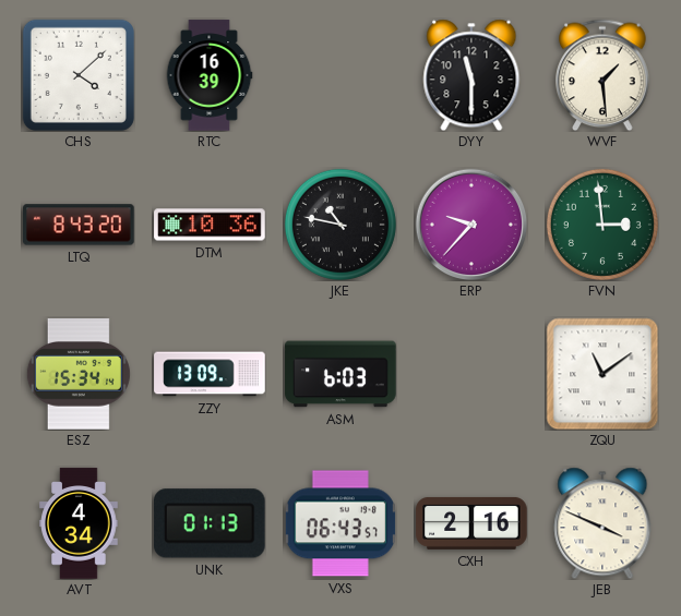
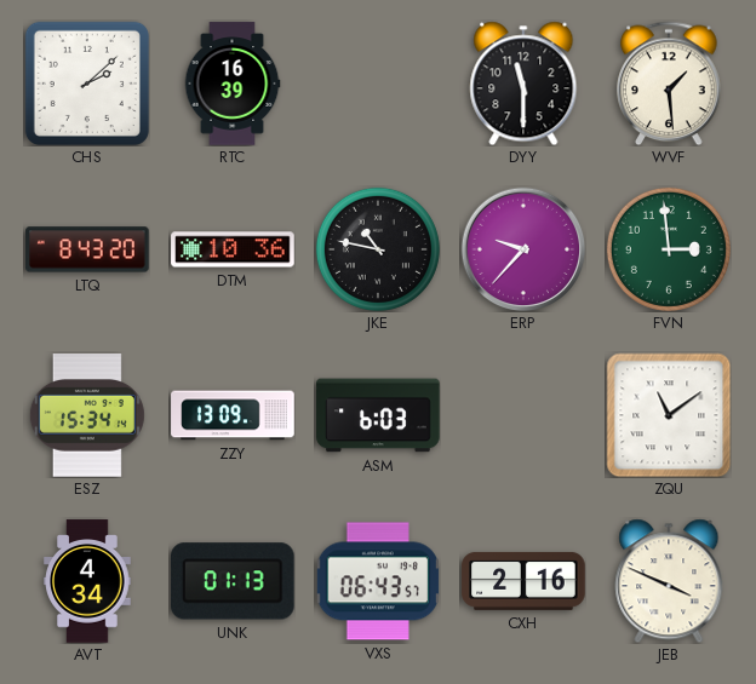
CHS: 4:08 -> 2:08 (87, 84)
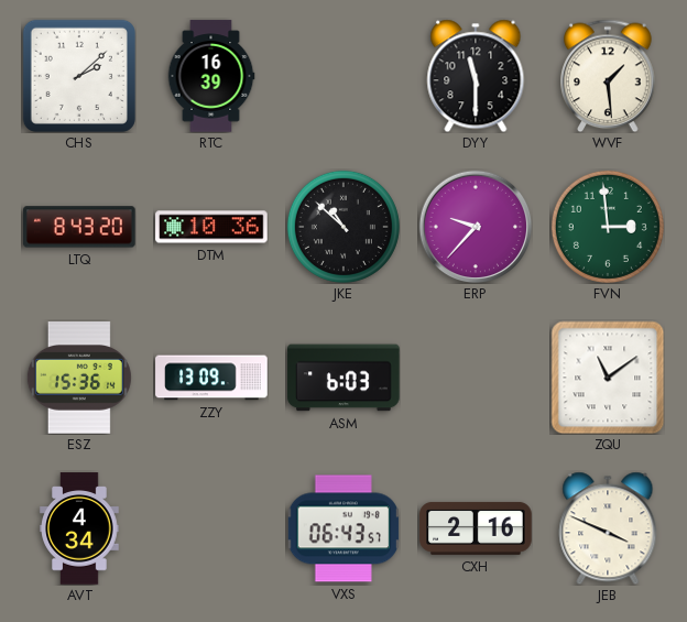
JKE: 10:47 -> 10:52 (343, 227)
ESZ: 15:34 -> 15:36 (79, 378)
UNK: 01:13 -> none (233, 581)
